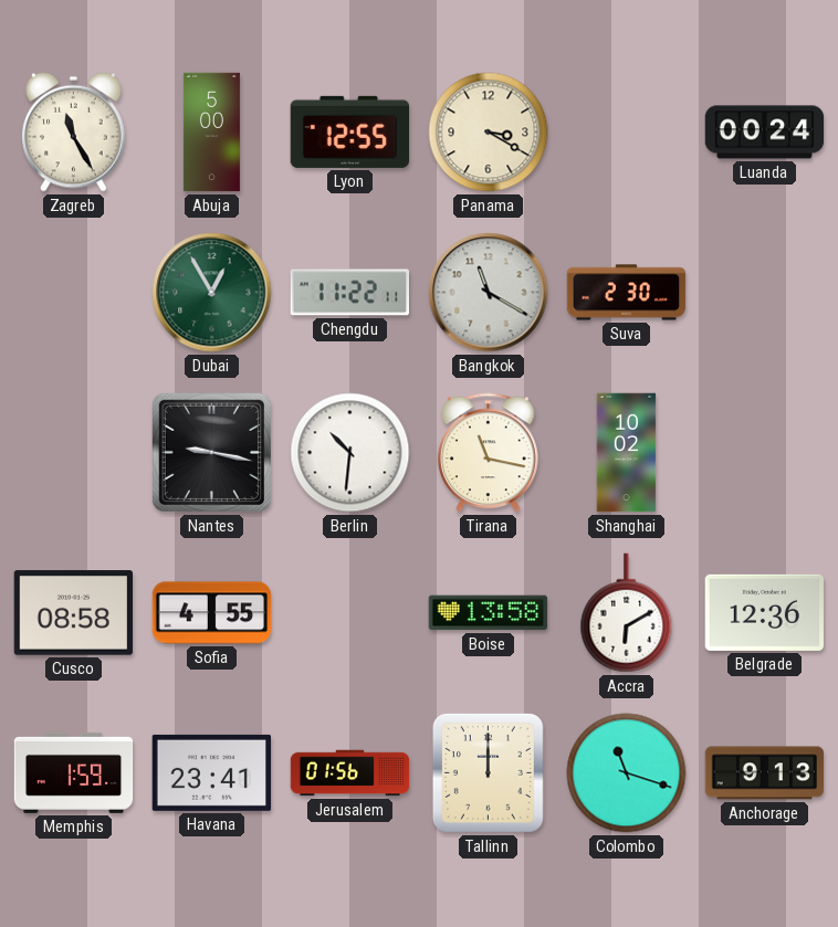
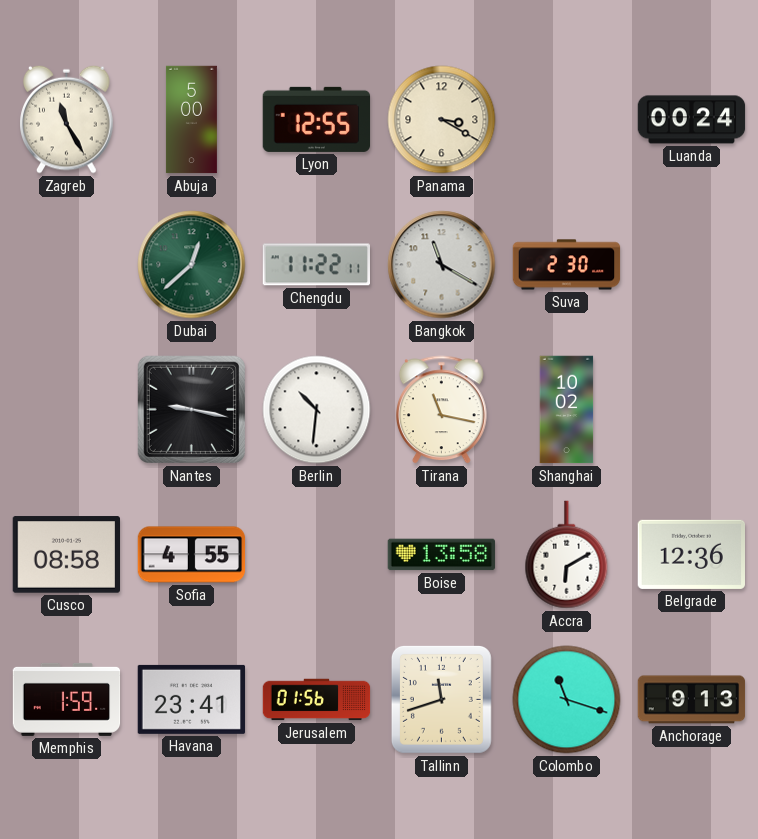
Dubai: 12:55 -> 12:38 (192, 265)
Tallinn: 12:00 -> 11:42 (441, 699)
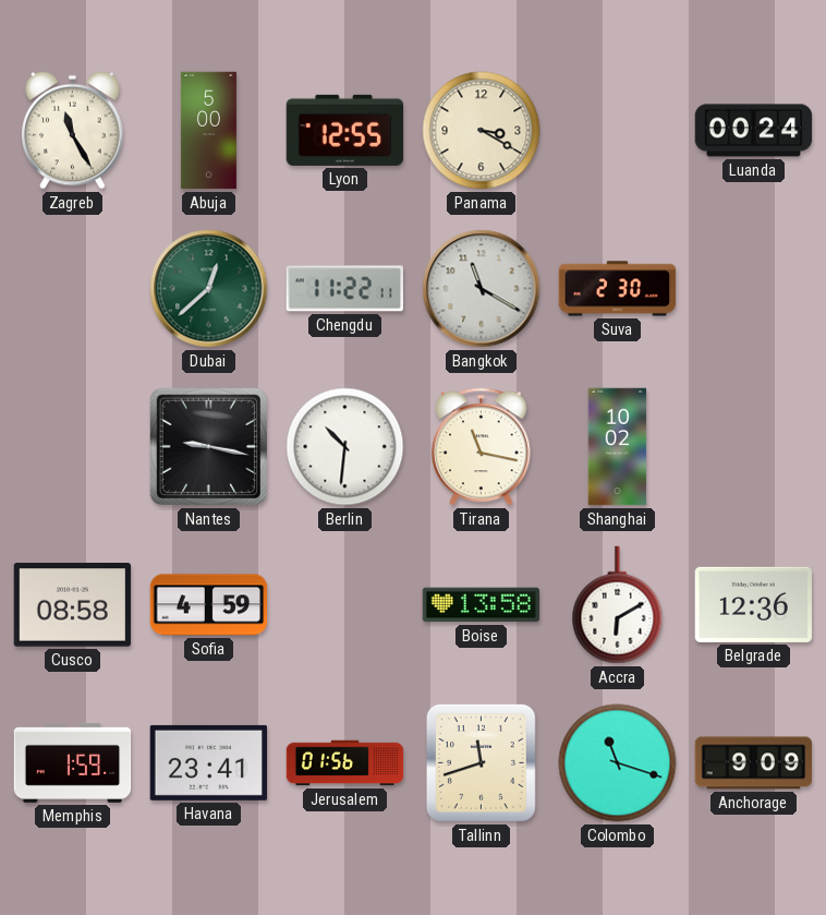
Sofia: 4:55 -> 4:59 (209, 605)
Anchorage: 9:13 -> 9:09 (754, 763)
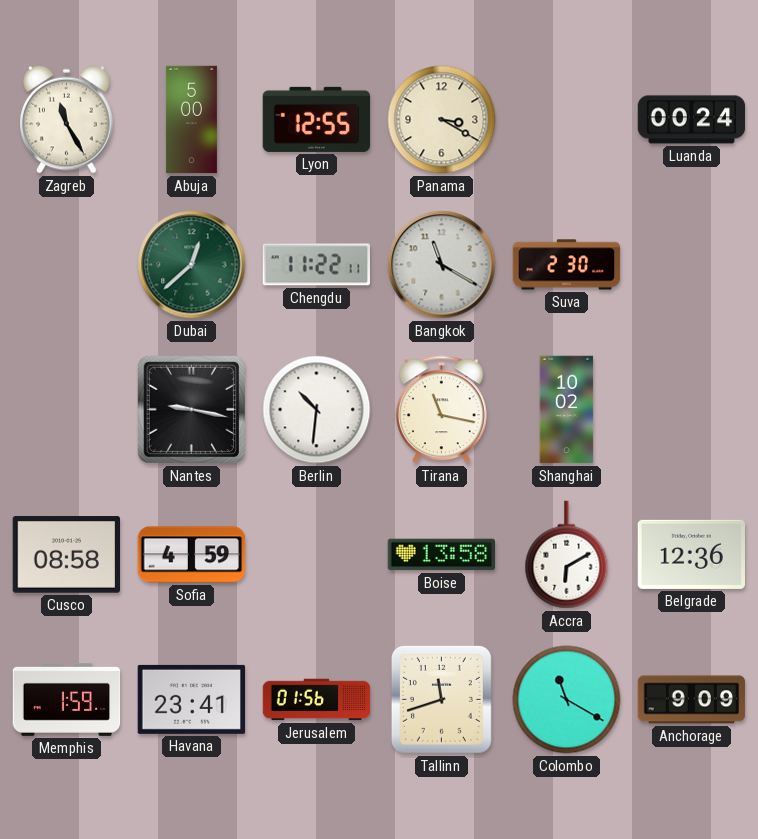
Colombo: 11:18 -> 11:20 (567, 700)
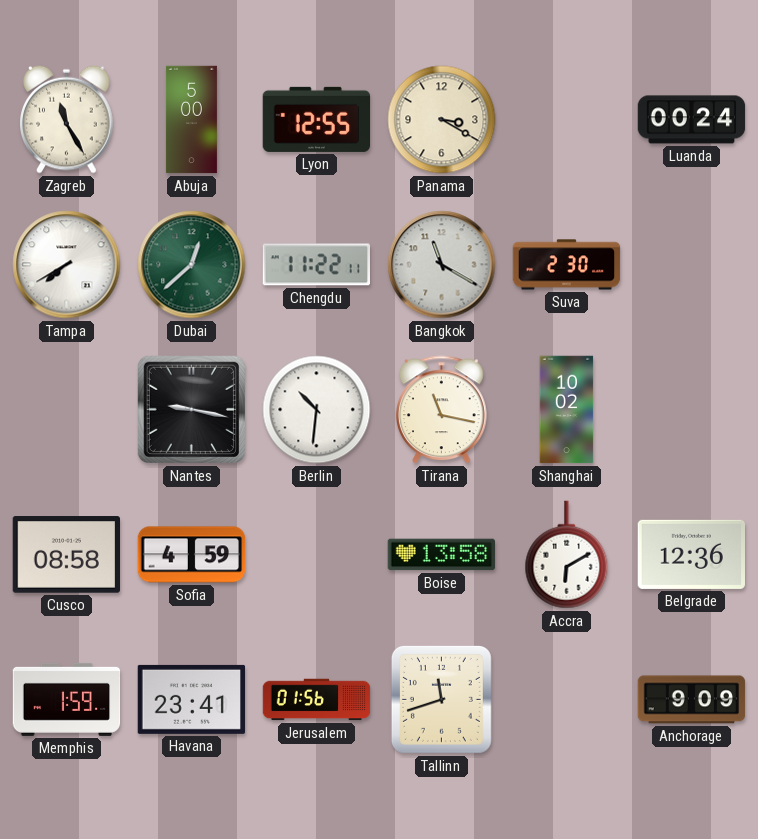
Tampa: none -> 7:40 (67, 265)
Colombo: 11:20 -> none (567, 700)
